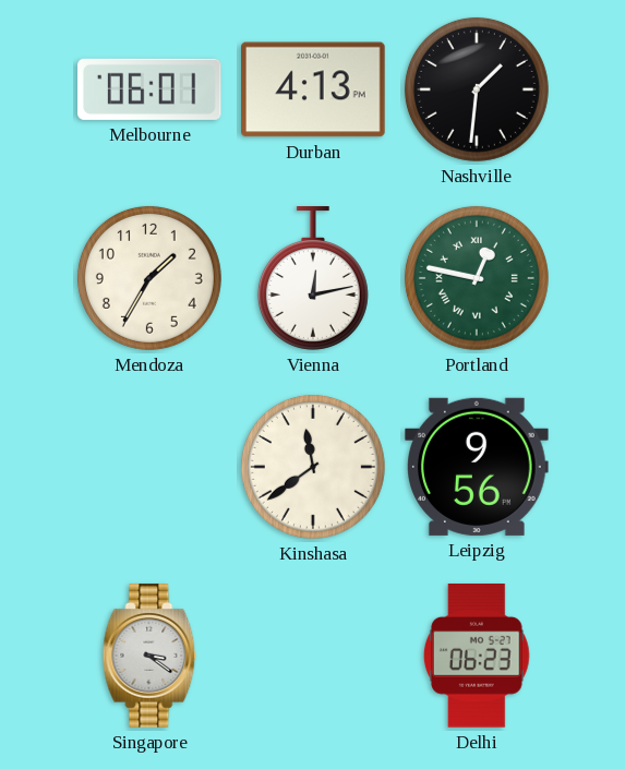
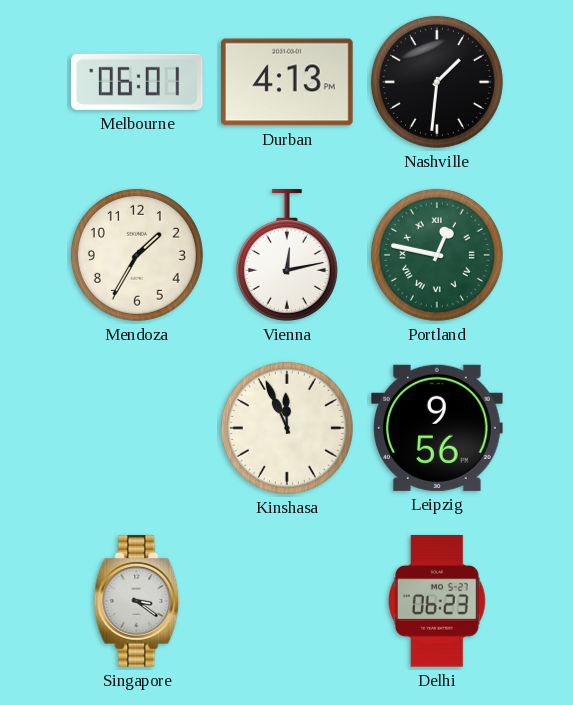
Kinshasa: 11:39 -> 11:56 (287, 428)
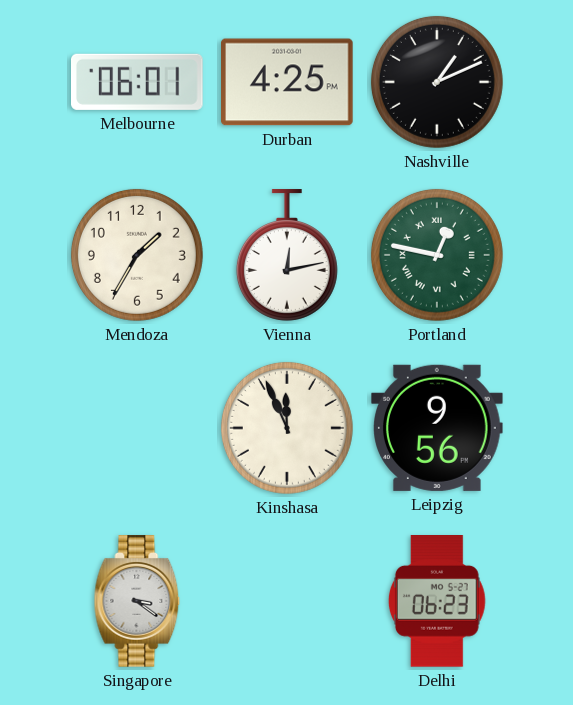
Durban: 4:13 -> 4:25 (288, 82)
Nashville: 1:31 -> 1:11 (437, 82)
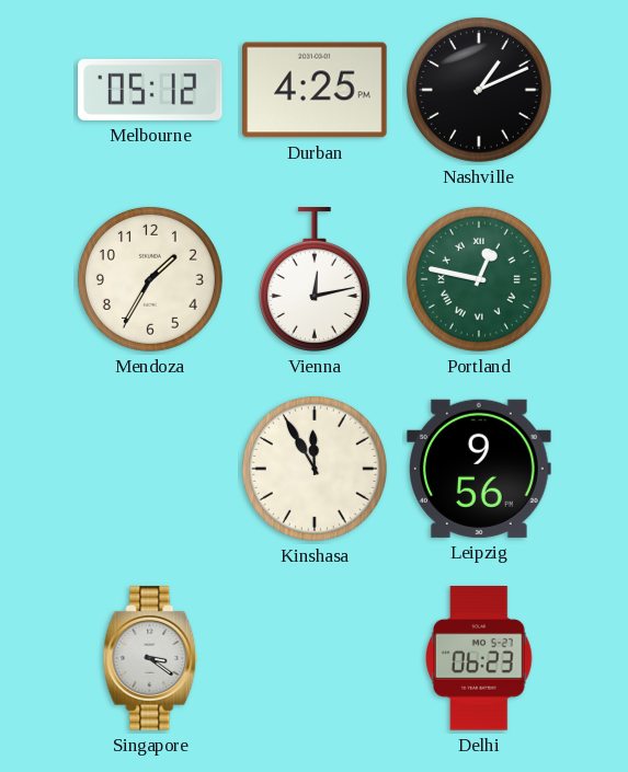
Melbourne: 06:01 -> 05:12 (151, 90)
Kinshasa: 11:56 -> 11:55 (315, 469)
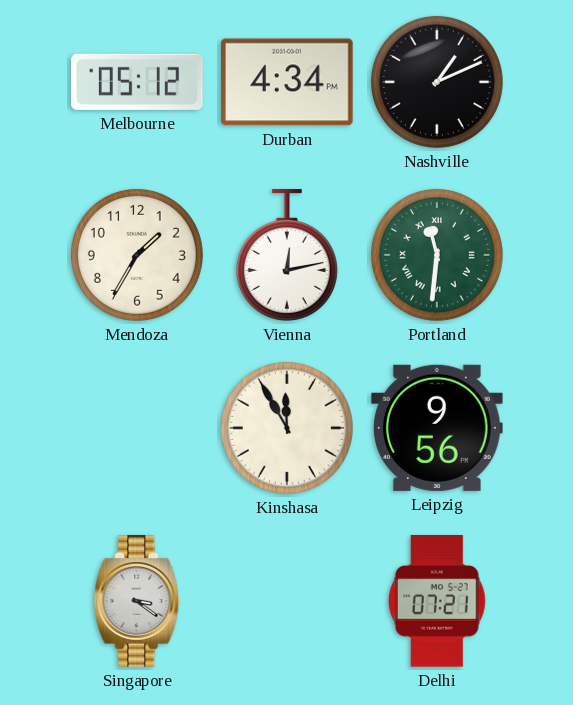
Durban: 4:25 -> 4:34 (288, 82)
Portland: 12:47 -> 11:31 (437, 255)
Delhi: 06:23 -> 07:21 (437, 602)
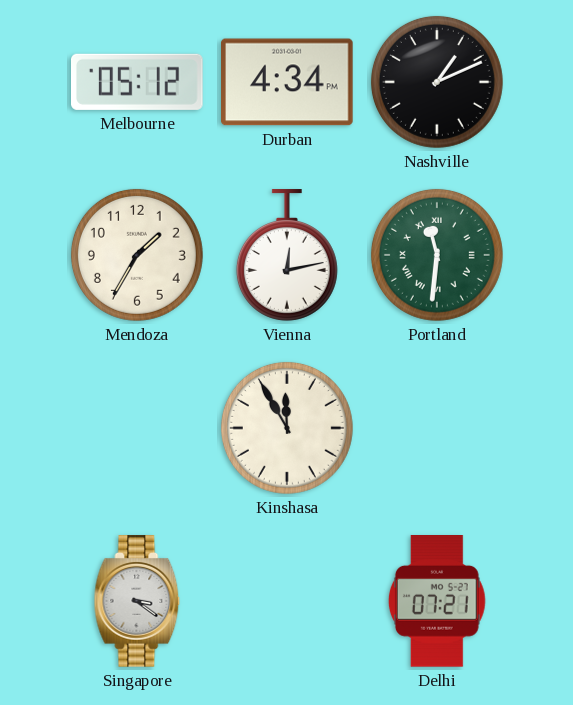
Leipzig: 9:56 -> none (438, 428)
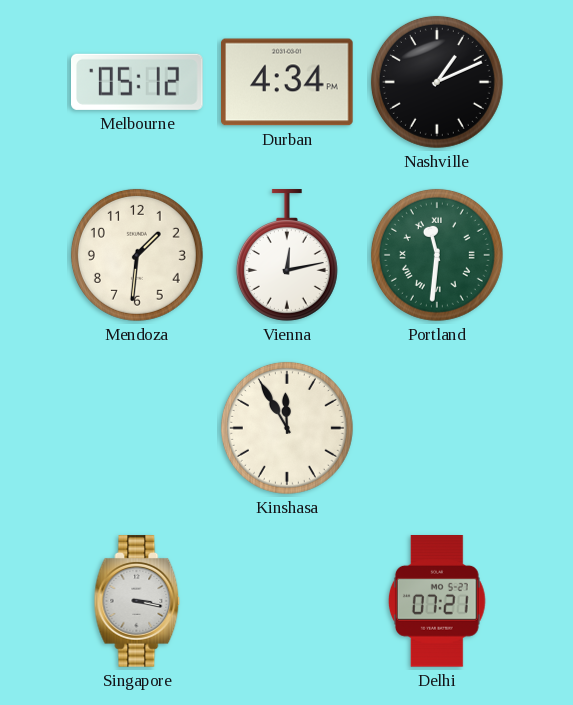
Mendoza: 1:35 -> 1:31 (137, 255)
Singapore: 3:21 -> 3:17 (137, 601)
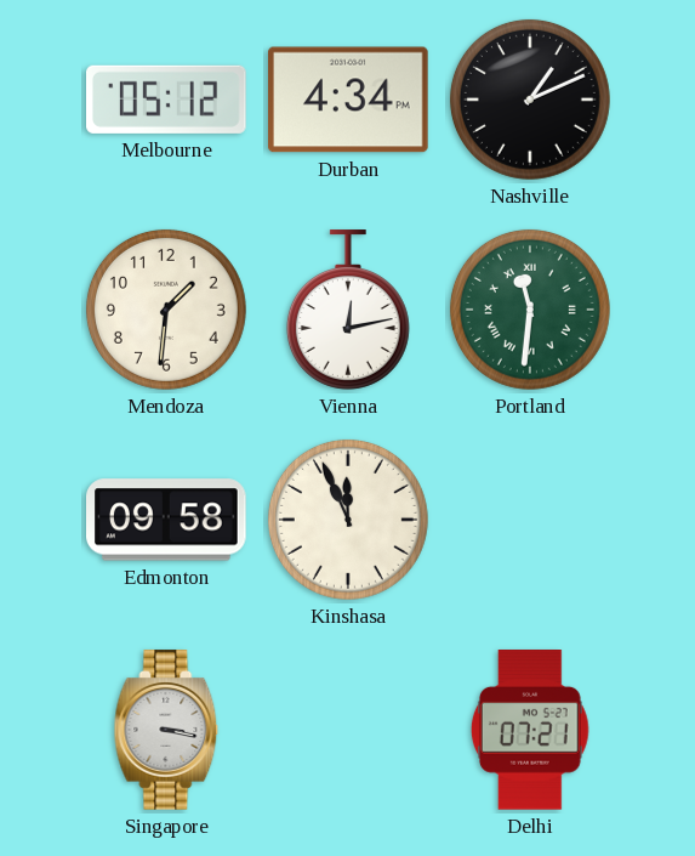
Edmonton: none -> 09:58 (167, 520)
Kinshasa: 11:55 -> 11:56 (348, 520)
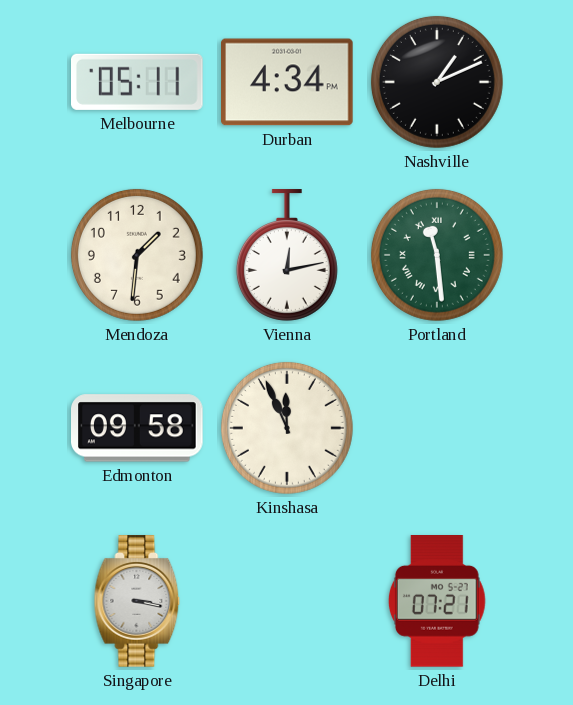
Melbourne: 05:12 -> 05:11 (138, 82)
Portland: 11:31 -> 11:29 (437, 255)
